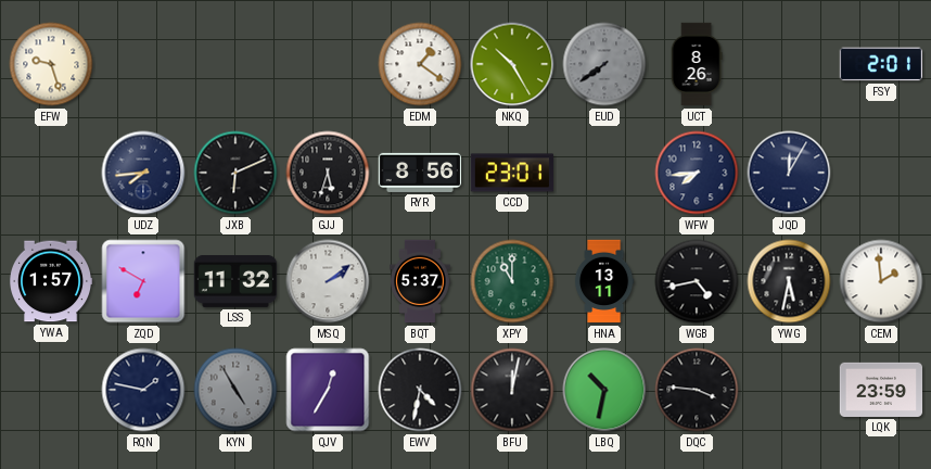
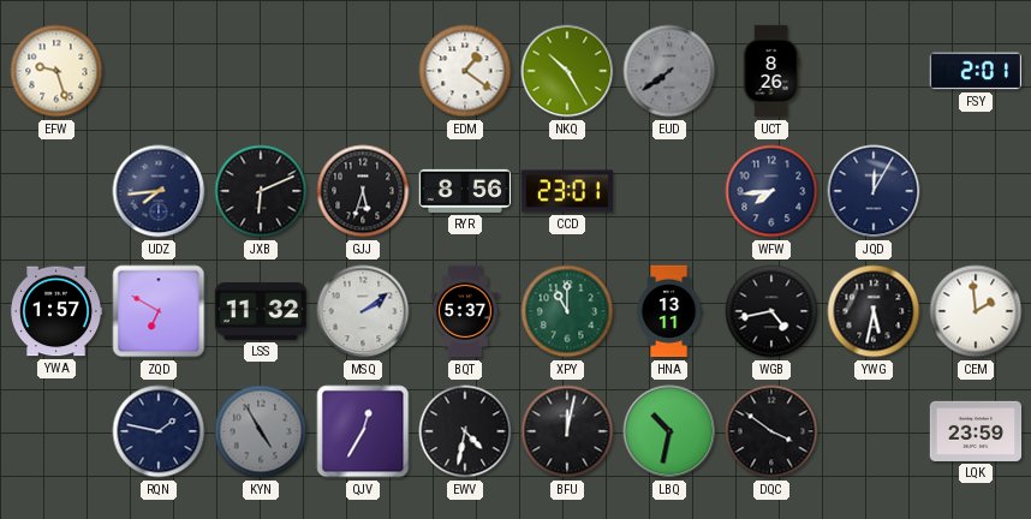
DQC: 3:46 -> 3:51 (771, 431)
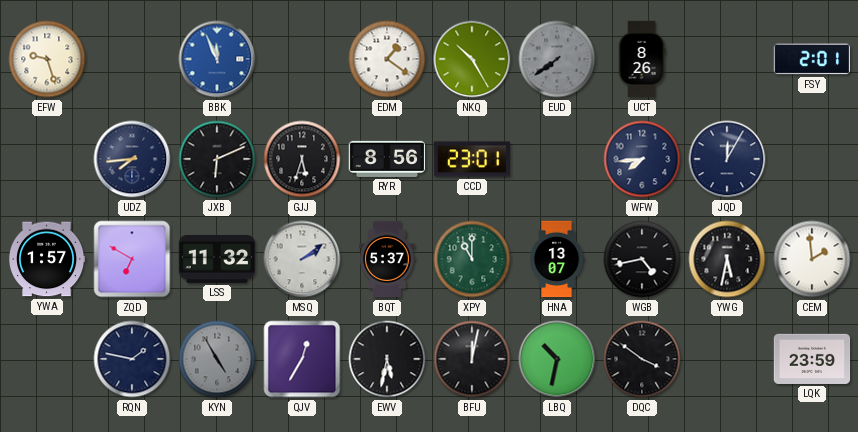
BBK: none -> 11:56 (217, 59)
HNA: 13:11 -> 13:07 (557, 259)
EWV: 4:32 -> 5:32 (387, 359)
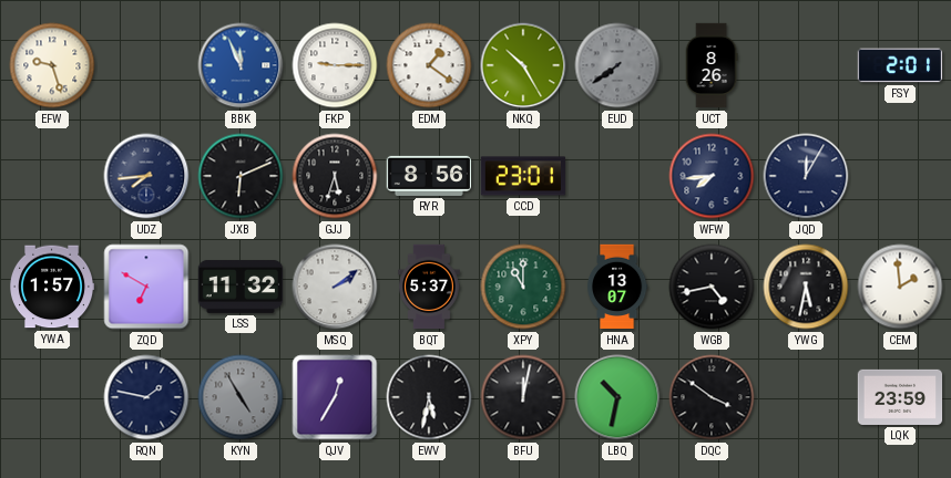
FKP: none -> 9:15 (335, 65)
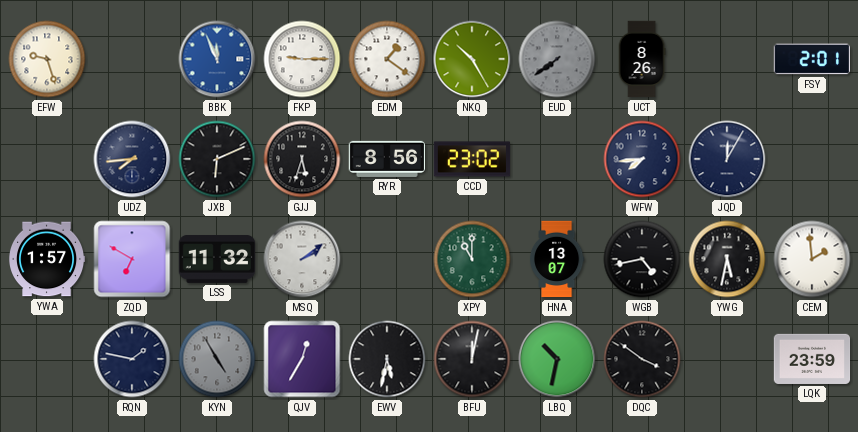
CCD: 23:01 -> 23:02 (472, 159)
BQT: 5:37 -> none (430, 287)
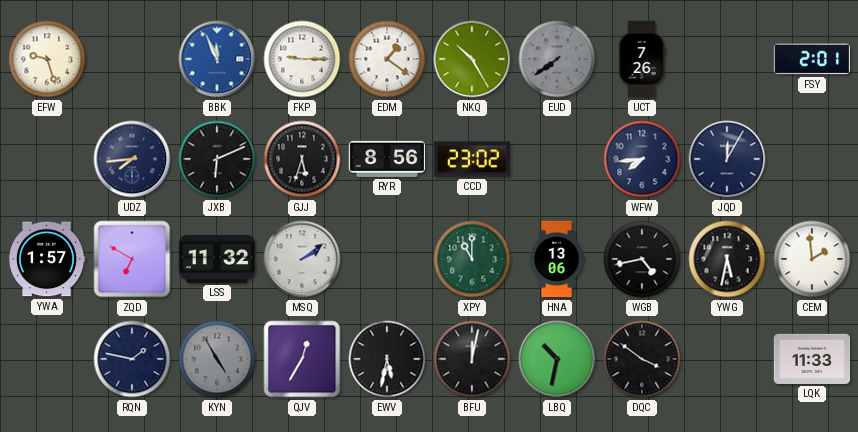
UCT: 8:26 -> 7:26 (642, 59)
HNA: 13:07 -> 13:06 (557, 259)
LQK: 23:59 -> 11:33 (812, 359)
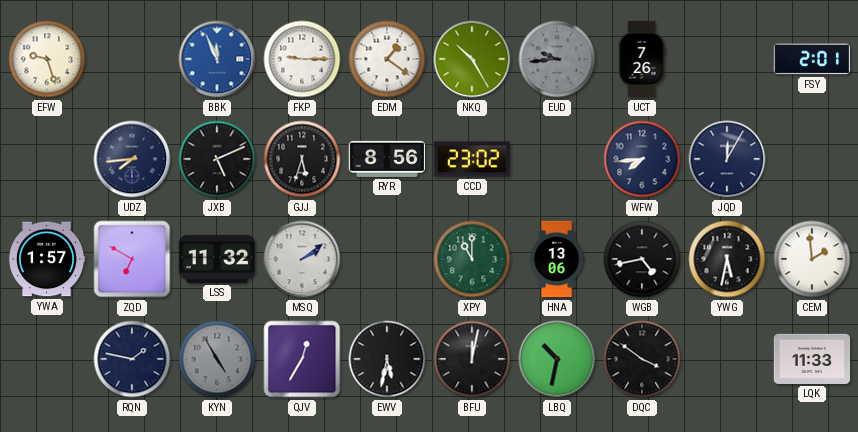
EUD: 7:39 -> 9:44 (557, 59)
JXB: 6:11 -> 5:11 (217, 159)
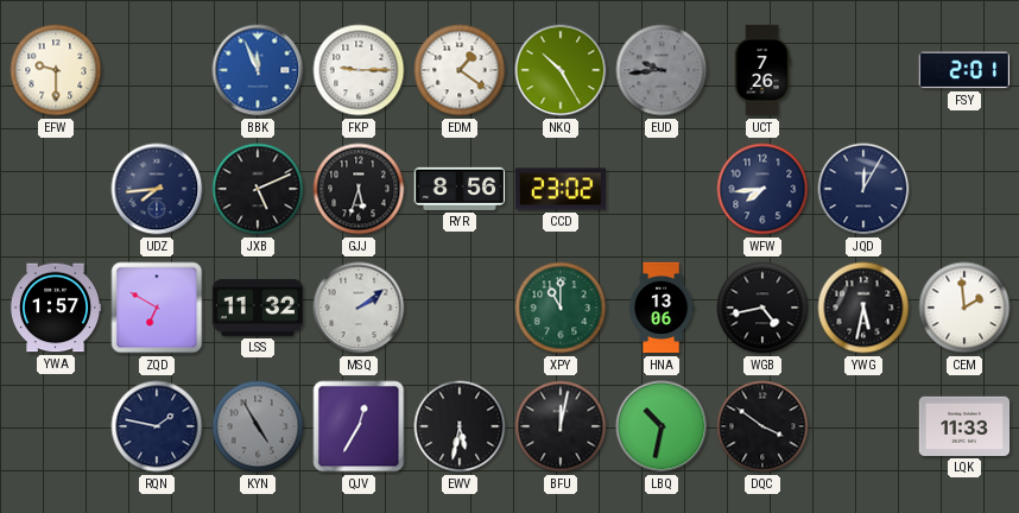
EFW: 9:27 -> 9:30 (56, 70)
